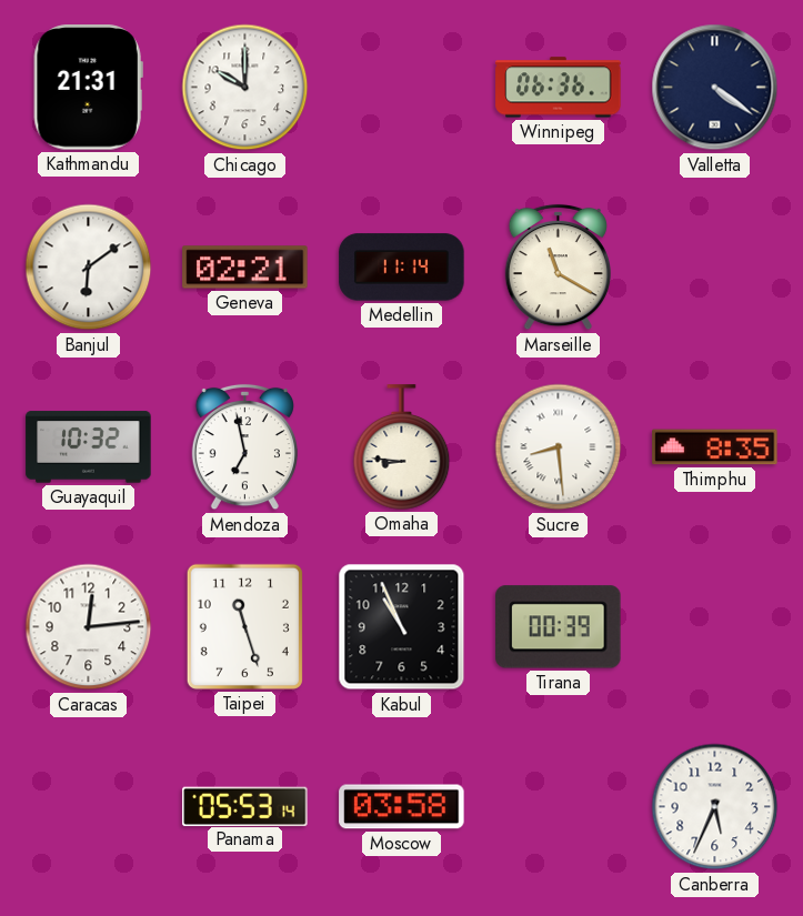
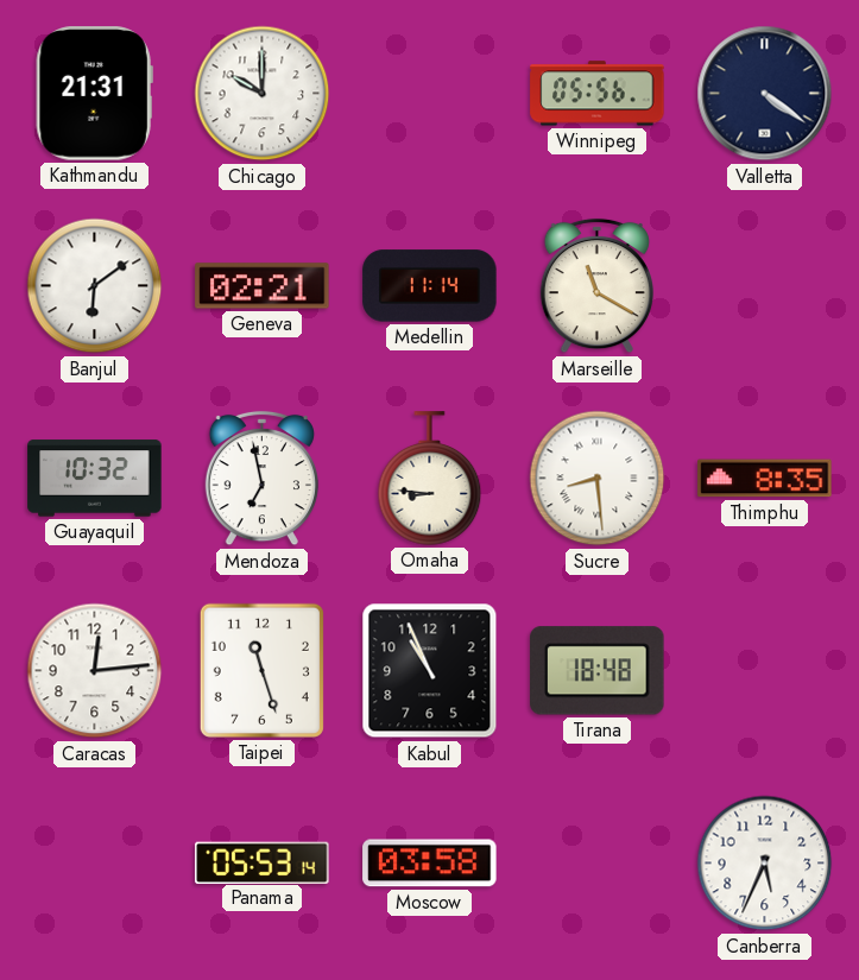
Winnipeg: 06:36 -> 05:56 (598, 94)
Tirana: 00:39 -> 18:48 (598, 671)
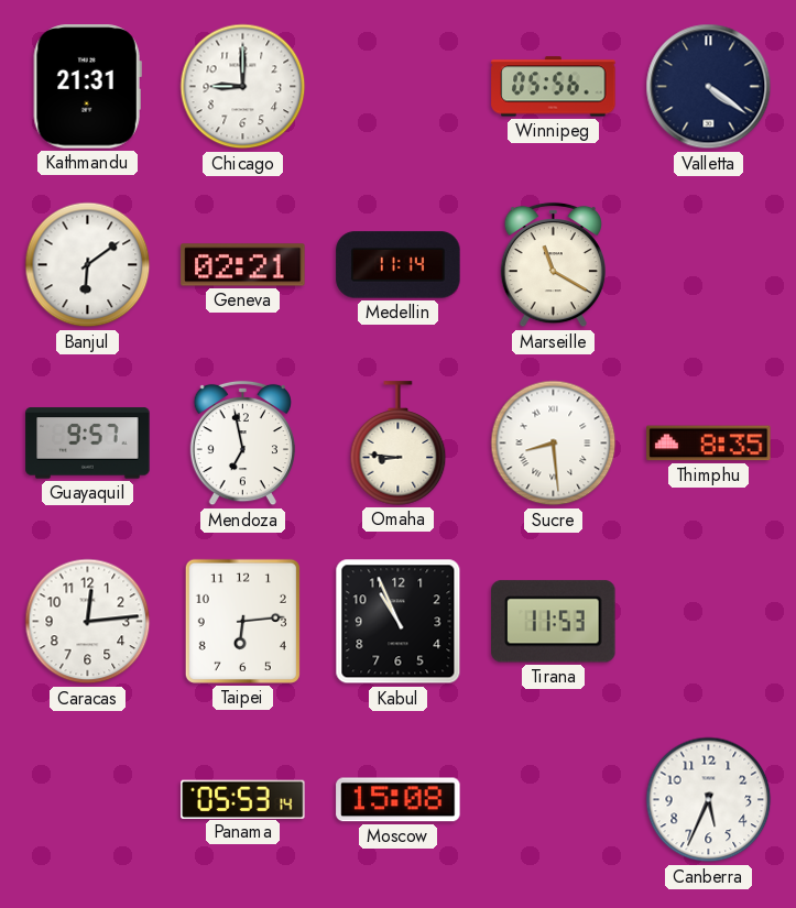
Chicago: 10:00 -> 9:00 (243, 87)
Guayaquil: 10:32 -> 9:57 (88, 444)
Taipei: 11:27 -> 6:14 (242, 621)
Tirana: 18:48 -> 11:53 (554, 622)
Moscow: 03:58 -> 15:08 (399, 800)
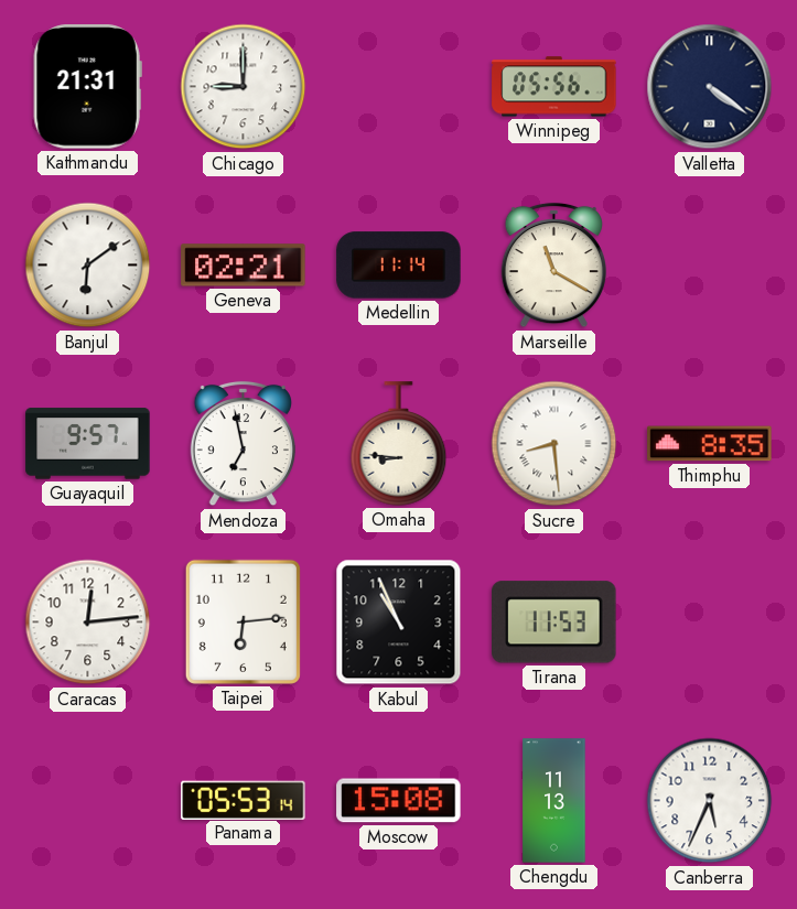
Chengdu: none -> 11:13 (554, 801)
